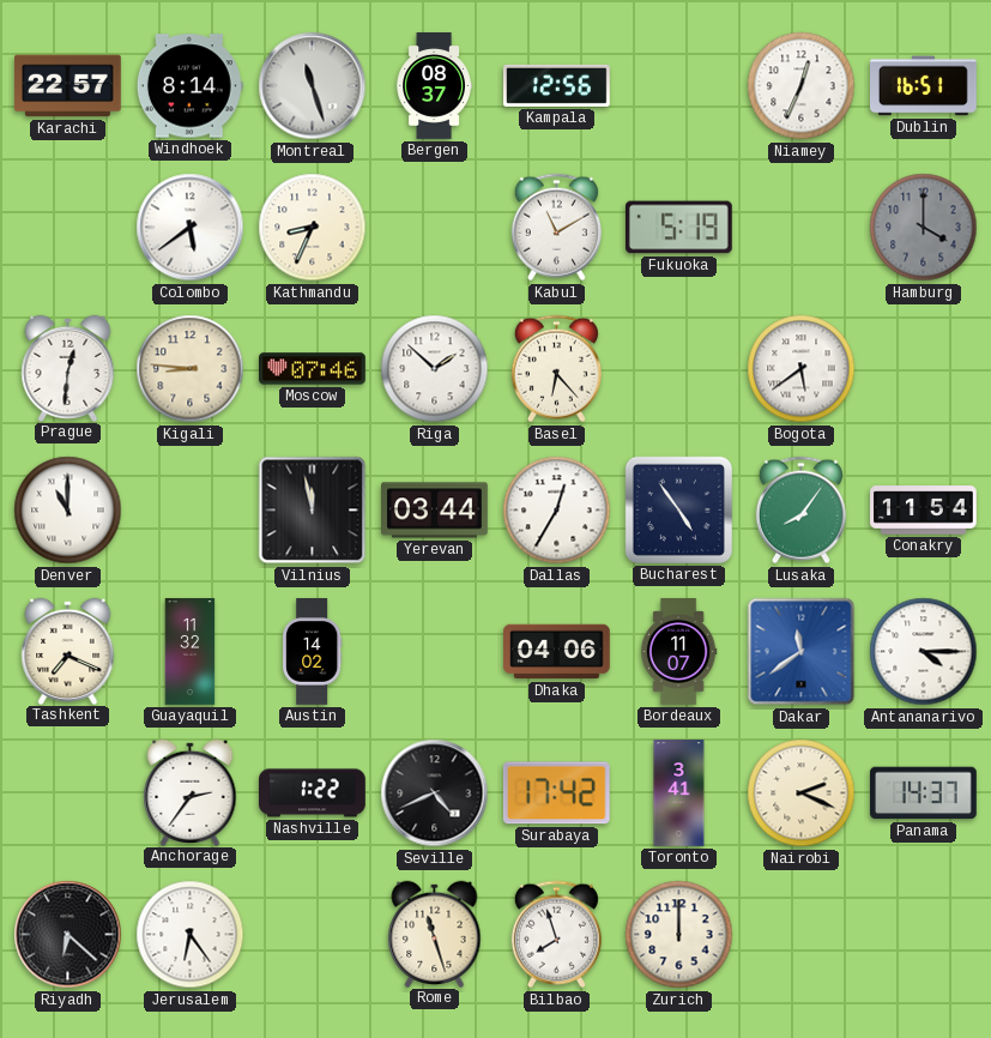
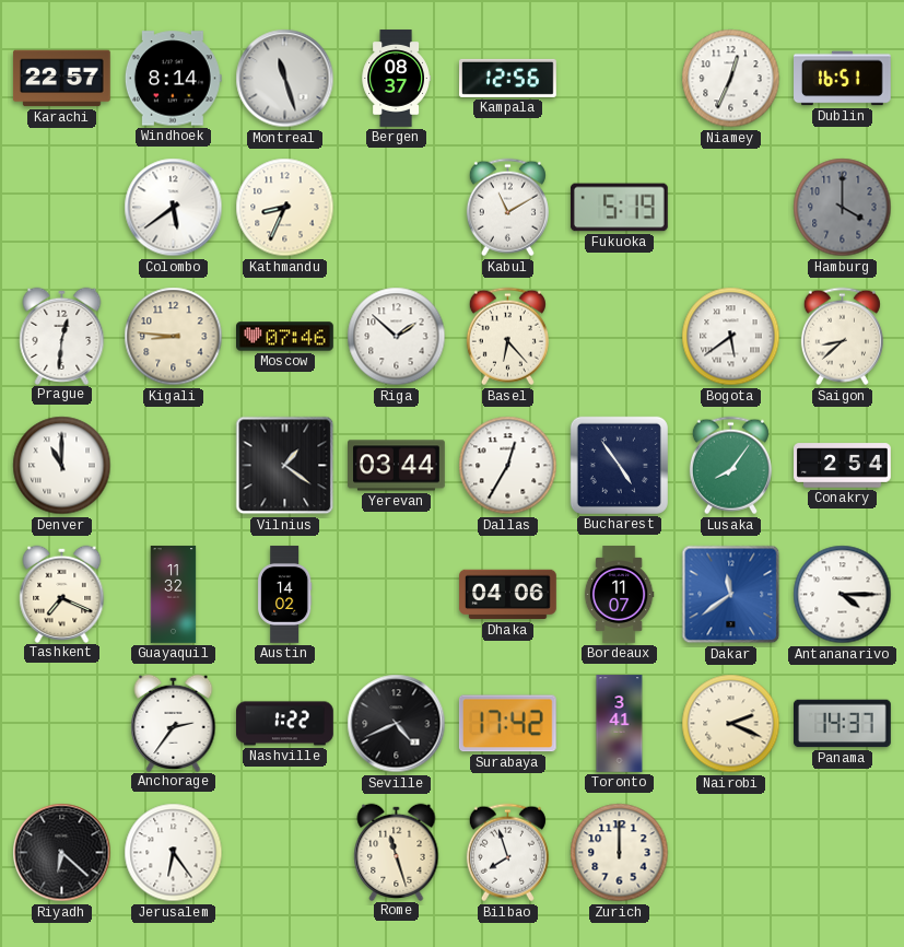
Saigon: none -> 8:38 (842, 337)
Vilnius: 11:58 -> 1:21 (285, 466)
Conakry: 11:54 -> 2:54 (843, 466)
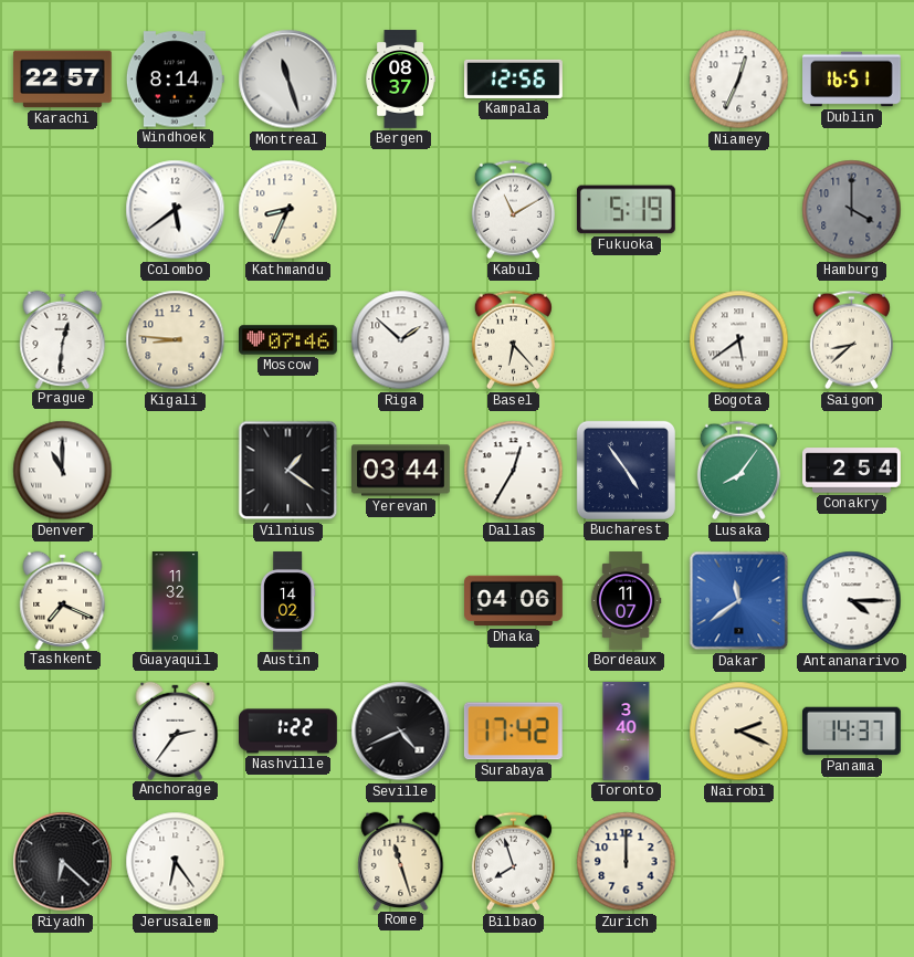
Toronto: 3:41 -> 3:40 (627, 732)
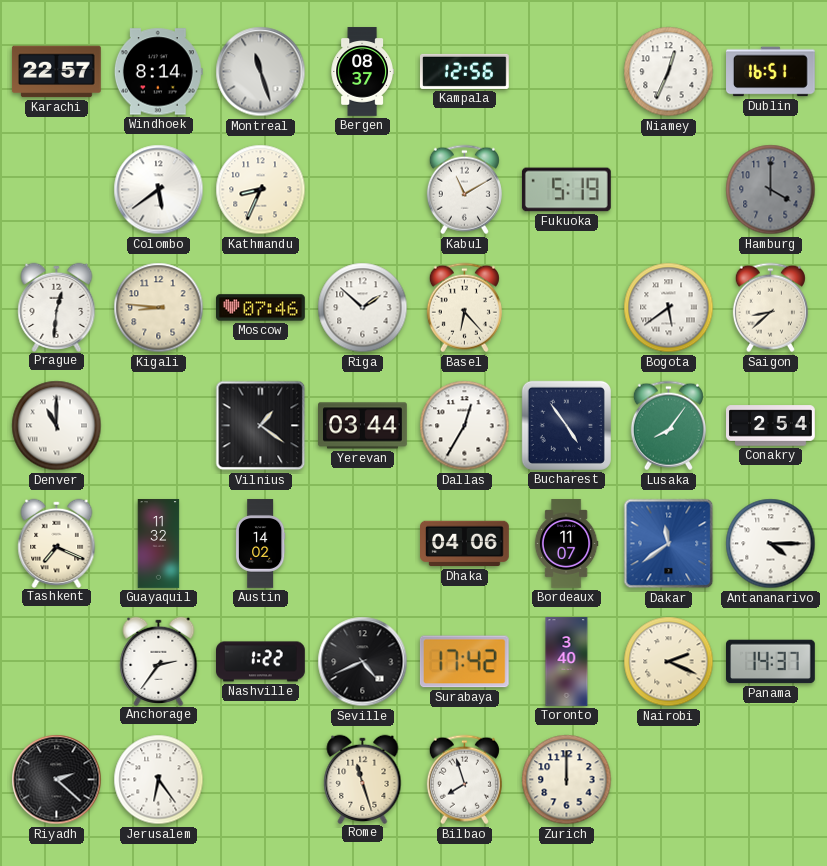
Riyadh: 6:22 -> 2:22 (57, 780)
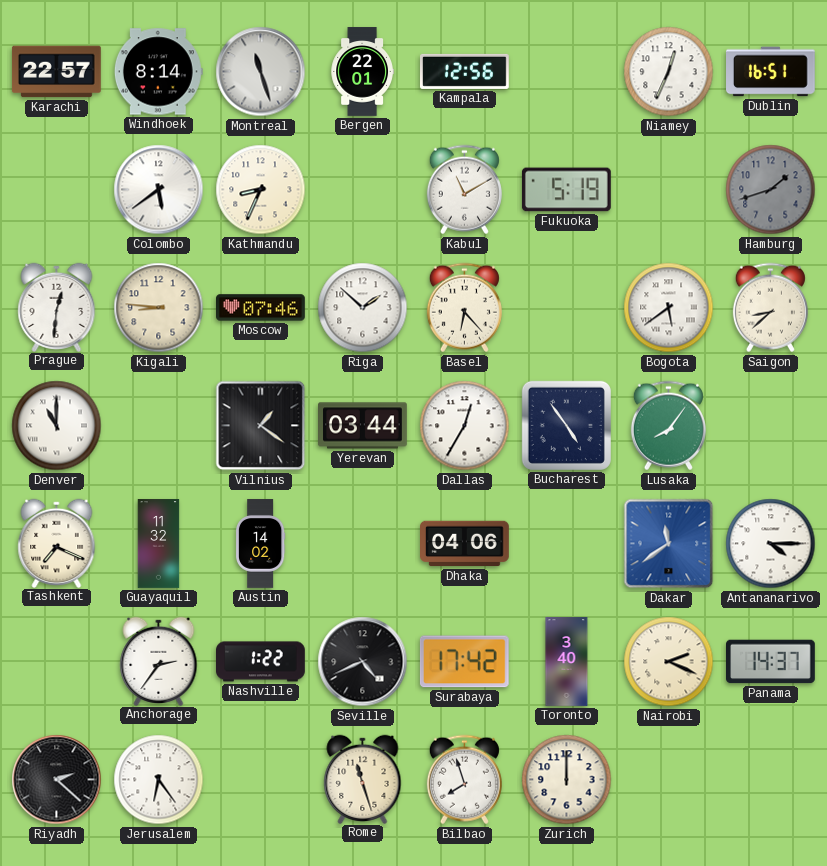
Bergen: 08:37 -> 22:01 (362, 72)
Hamburg: 4:00 -> 1:42 (771, 190)
Conakry: 2:54 -> none (771, 426)
Bordeaux: 11:07 -> none (566, 544)
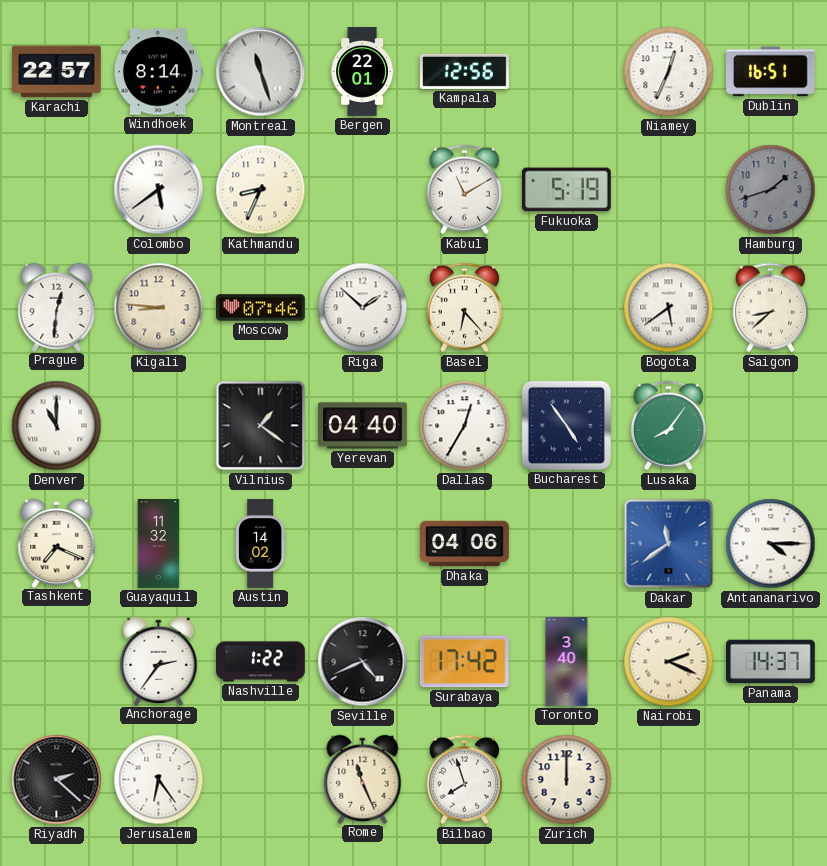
Yerevan: 03:44 -> 04:40 (363, 426)
Rome: 11:27 -> 11:26 (363, 779)
